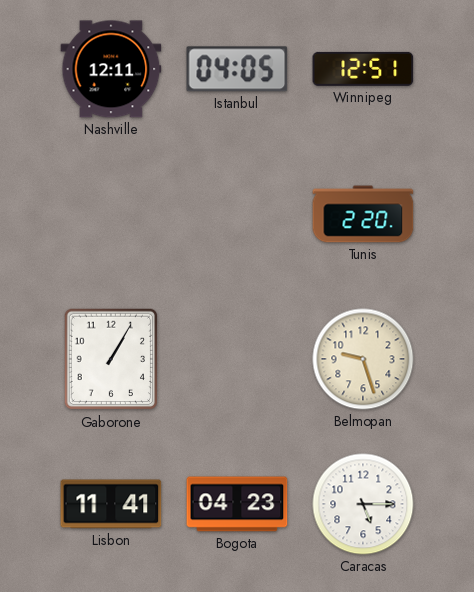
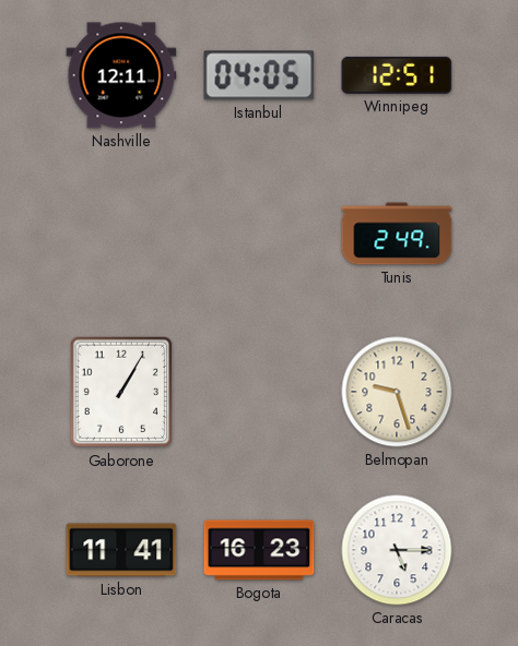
Tunis: 2:20 -> 2:49 (397, 234)
Bogota: 04:23 -> 16:23 (259, 550)
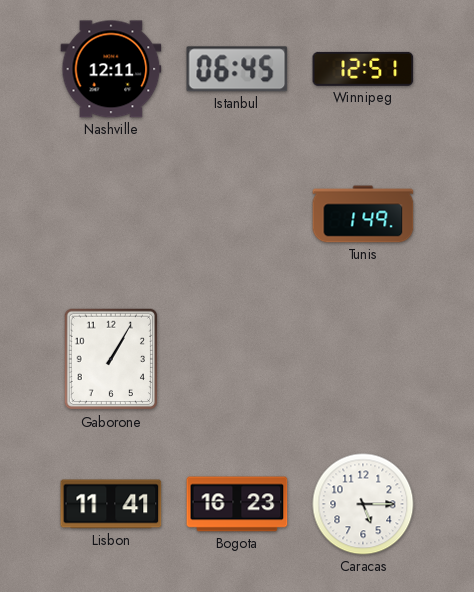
Istanbul: 04:05 -> 06:45 (237, 69)
Tunis: 2:49 -> 1:49 (363, 214)
Belmopan: 9:27 -> none (397, 392)
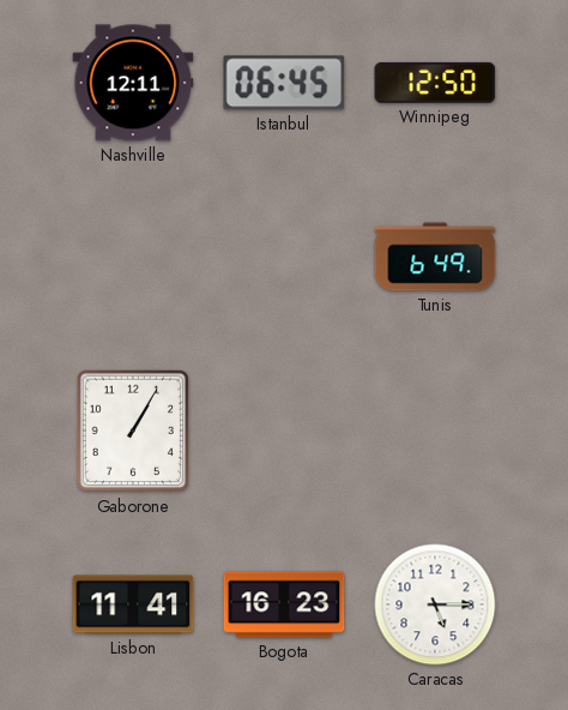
Winnipeg: 12:51 -> 12:50 (435, 83)
Tunis: 1:49 -> 6:49 (435, 257)
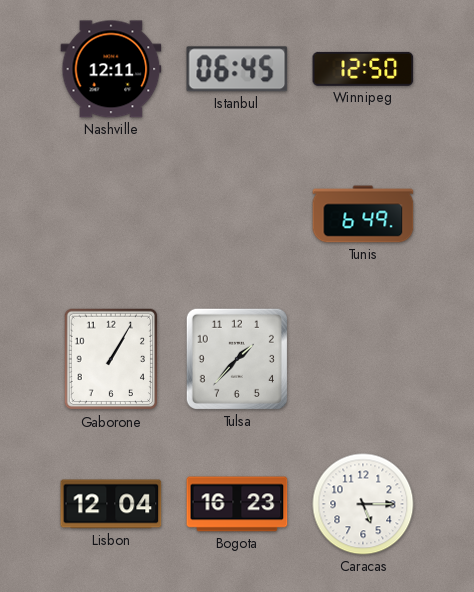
Tulsa: none -> 1:37 (237, 359)
Lisbon: 11:41 -> 12:04 (111, 504)
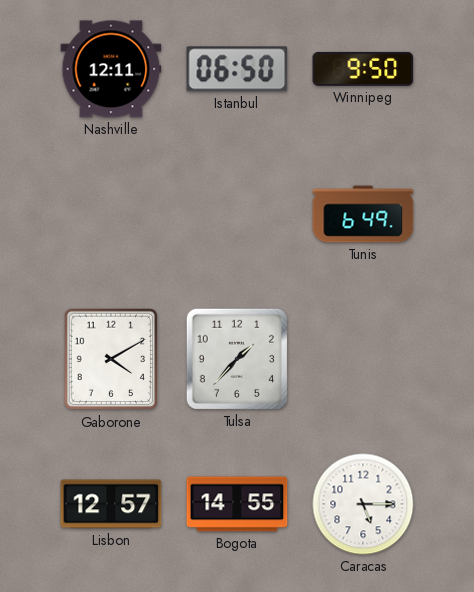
Istanbul: 06:45 -> 06:50 (237, 69)
Winnipeg: 12:50 -> 9:50 (363, 69)
Gaborone: 1:05 -> 4:10 (111, 359)
Lisbon: 12:04 -> 12:57 (111, 504)
Bogota: 16:23 -> 14:55 (237, 504)
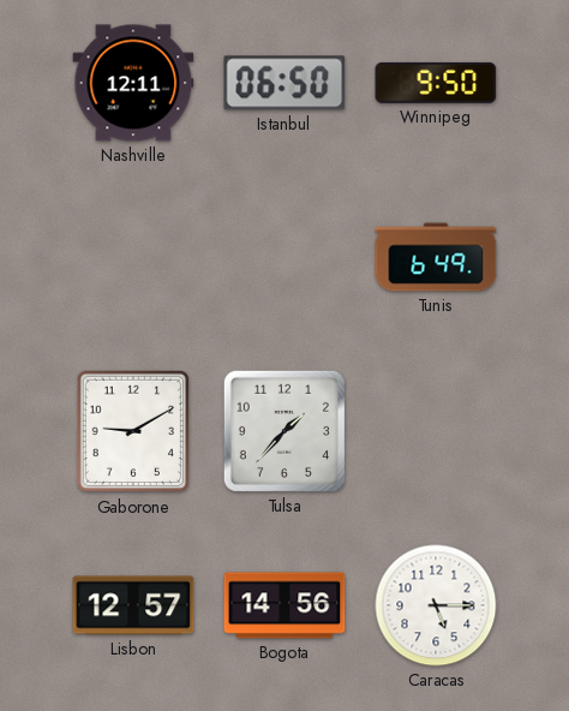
Gaborone: 4:10 -> 9:10 (133, 431)
Bogota: 14:55 -> 14:56 (284, 605)
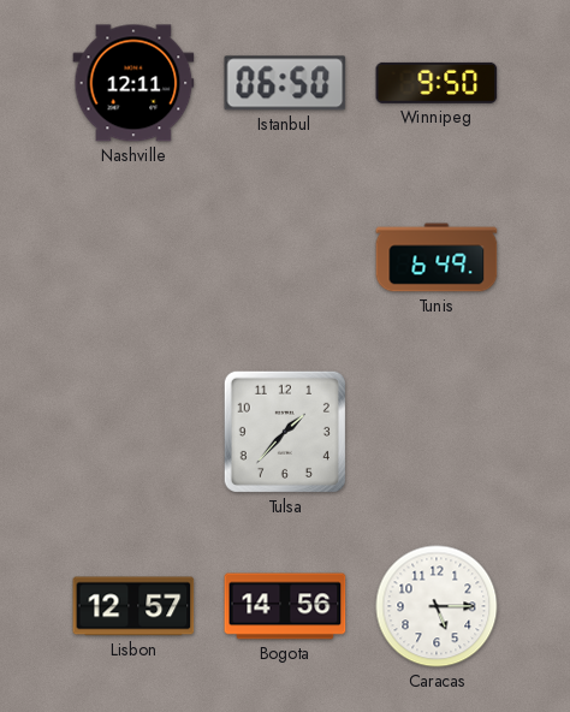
Gaborone: 9:10 -> none (133, 431)
